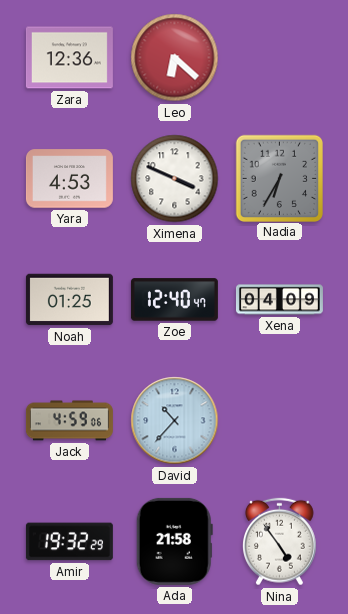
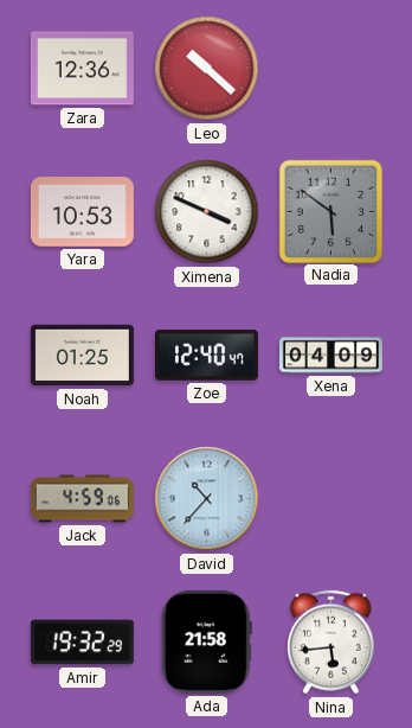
Leo: 6:22 -> 10:22 (207, 69)
Yara: 4:53 -> 10:53 (82, 212)
Nadia: 6:35 -> 5:51 (330, 211)
Nina: 4:54 -> 5:44 (331, 643)
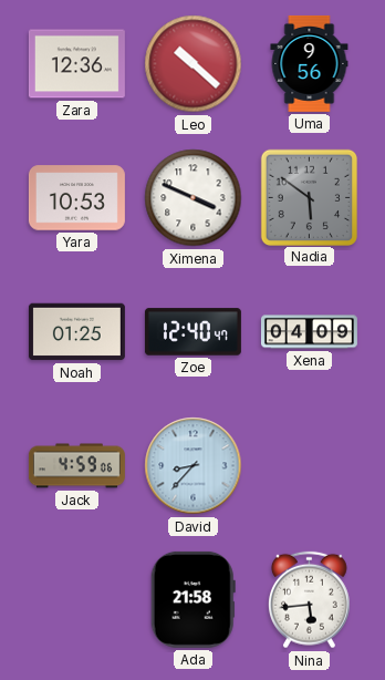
Uma: none -> 9:56 (310, 63)
David: 10:37 -> 8:37 (194, 466)
Amir: 19:32 -> none (82, 643)
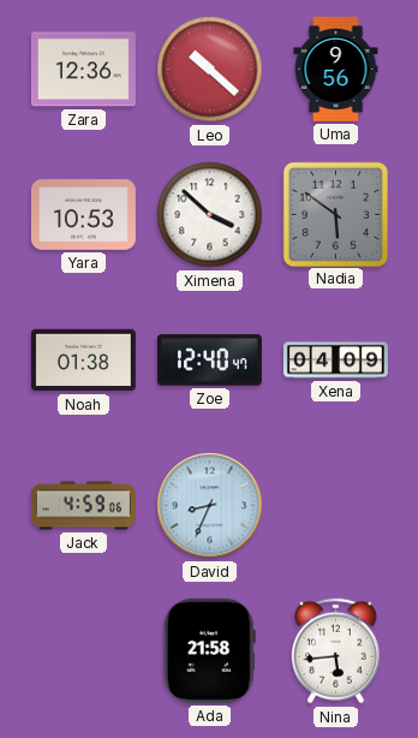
Ximena: 3:49 -> 3:52 (210, 215)
Noah: 01:25 -> 01:38 (83, 361)
David: 8:37 -> 8:34 (210, 506)
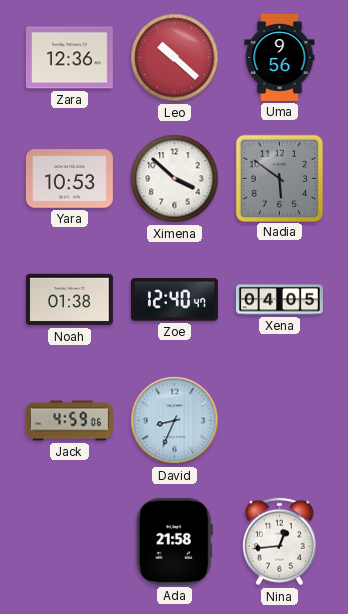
Xena: 04:09 -> 04:05 (279, 300)
Nina: 5:44 -> 12:44 (280, 542)
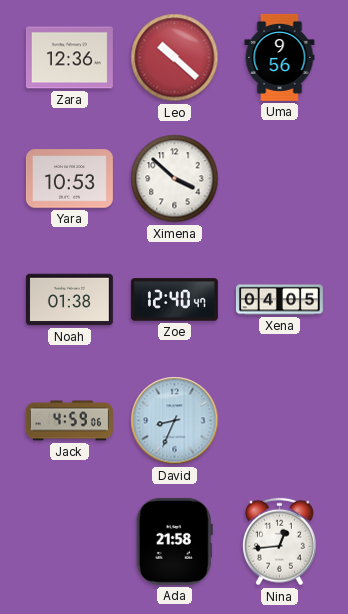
Nadia: 5:51 -> none (279, 178)
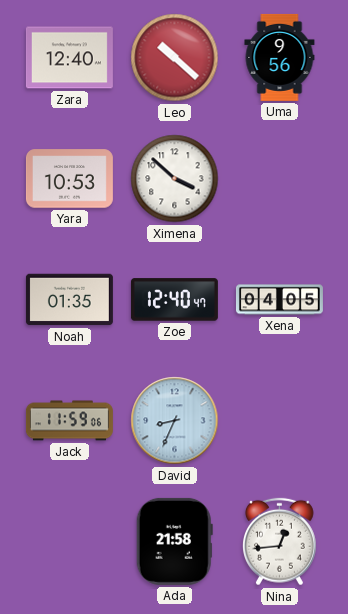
Zara: 12:36 -> 12:40 (69, 58)
Noah: 01:38 -> 01:35 (69, 300)
Jack: 4:59 -> 11:59 (69, 421)
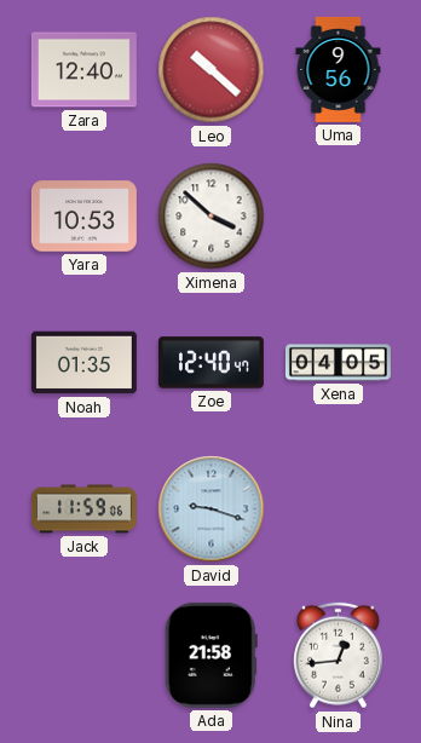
David: 8:34 -> 9:18 (212, 509)
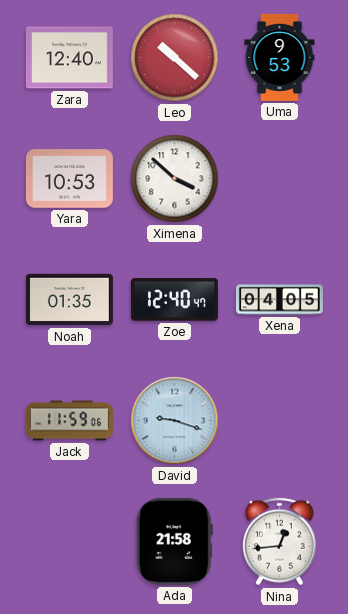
Uma: 9:56 -> 9:53 (280, 57)
